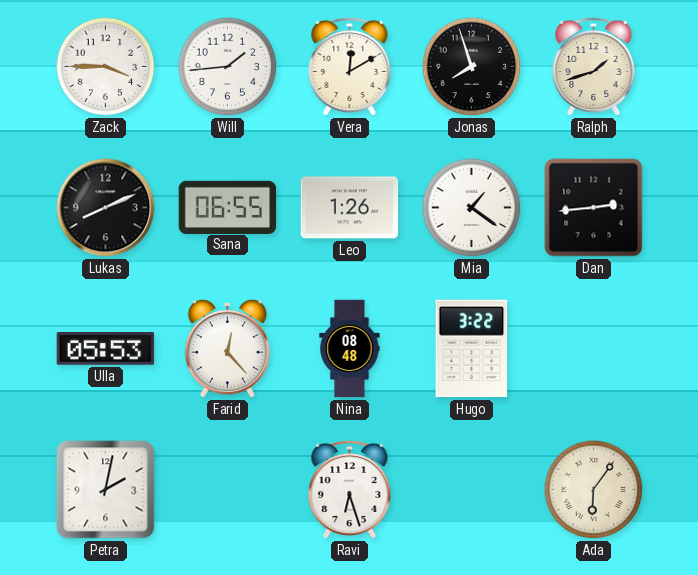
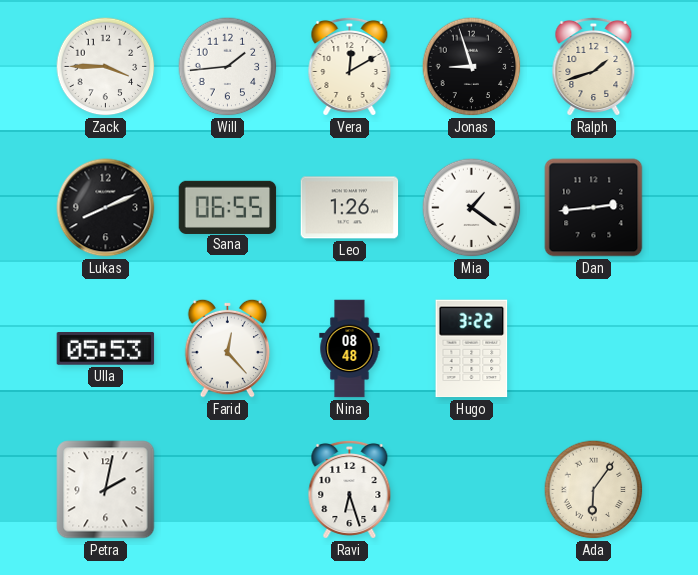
Jonas: 7:57 -> 8:57 (472, 67)
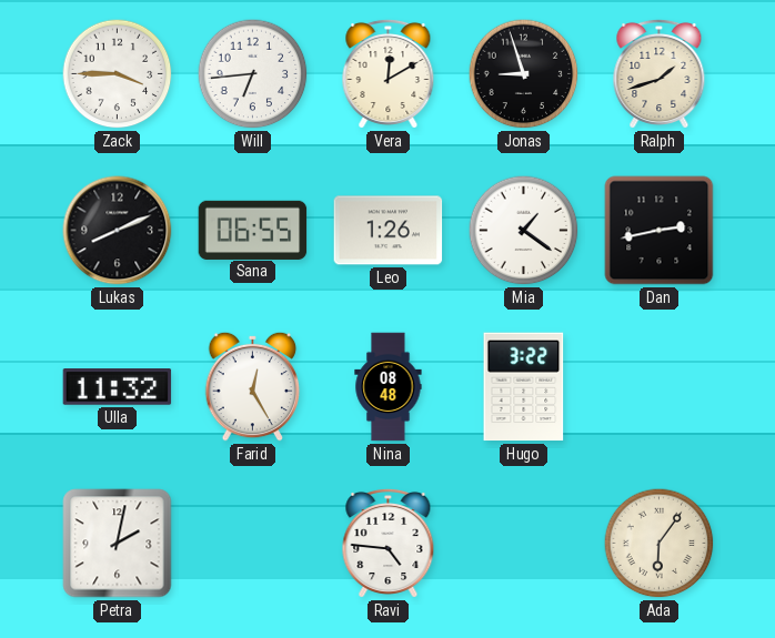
Will: 1:44 -> 6:44 (253, 74)
Dan: 2:44 -> 2:43 (660, 231)
Ulla: 05:53 -> 11:32 (118, 387)
Farid: 12:23 -> 12:25 (253, 386)
Ravi: 6:27 -> 4:46 (389, 543)
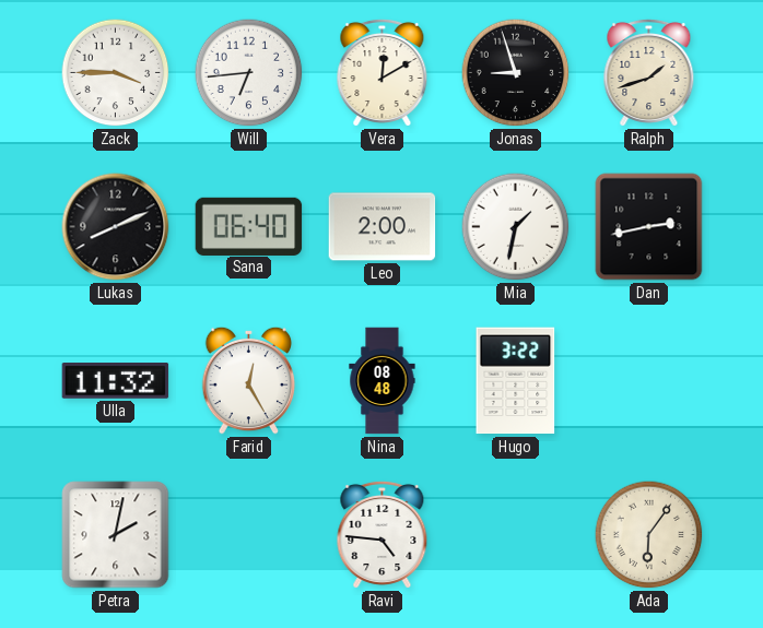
Sana: 06:55 -> 06:40 (249, 226)
Leo: 1:26 -> 2:00 (383, 227)
Mia: 1:21 -> 1:32 (516, 227)
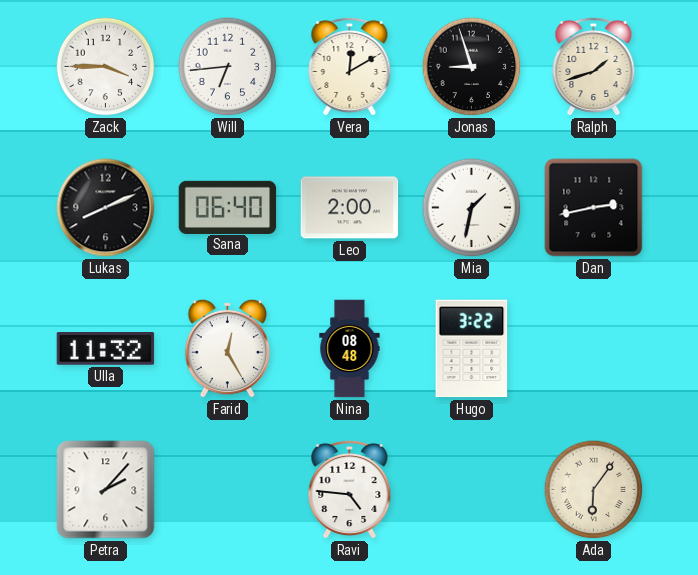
Petra: 2:02 -> 2:07 (106, 490)
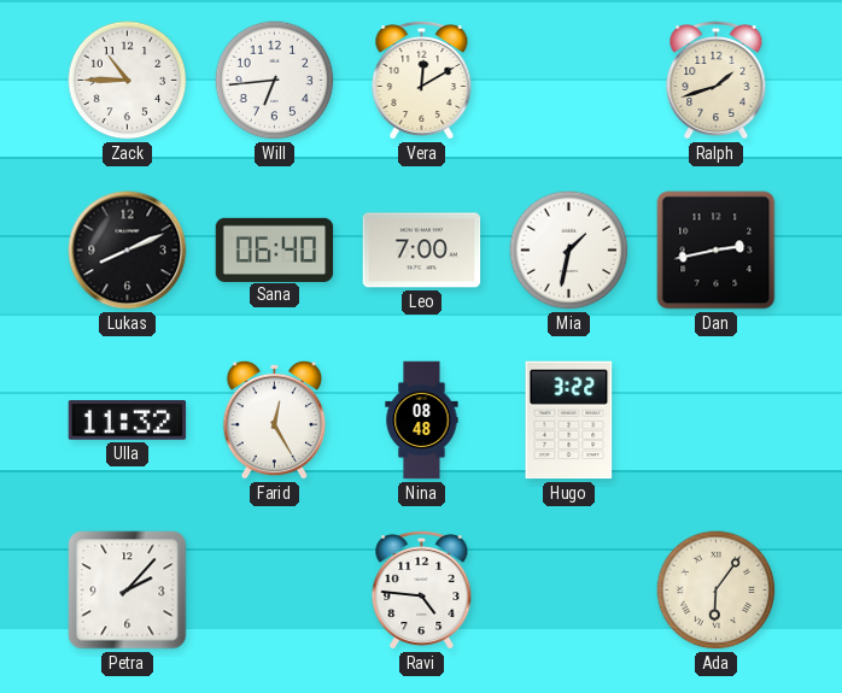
Zack: 3:45 -> 10:45 (128, 81)
Jonas: 8:57 -> none (472, 67)
Leo: 2:00 -> 7:00 (422, 251)
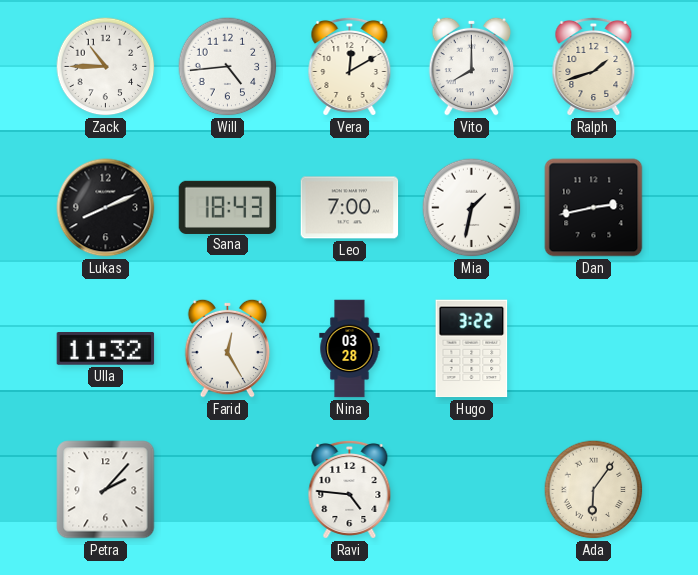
Will: 6:44 -> 4:44 (228, 67)
Vito: none -> 8:00 (472, 66)
Sana: 06:40 -> 18:43 (228, 207)
Nina: 08:48 -> 03:28 (350, 349)
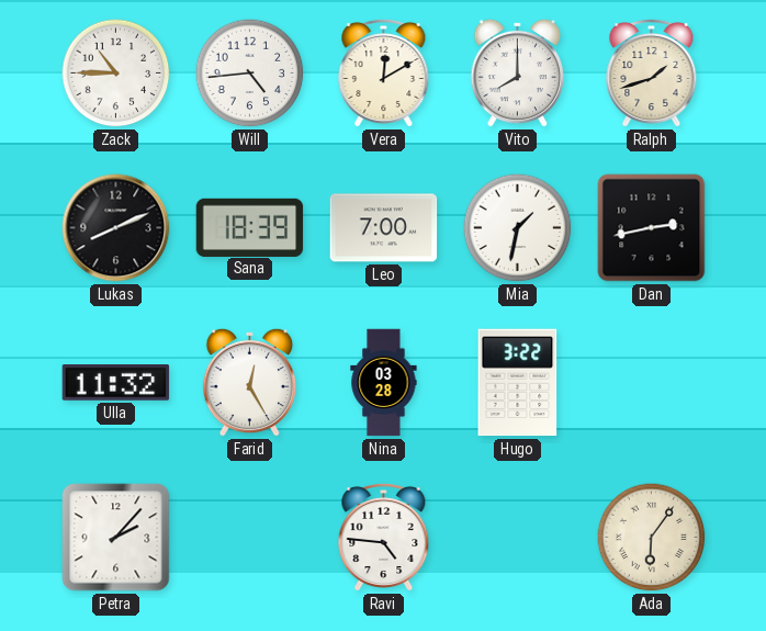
Sana: 18:43 -> 18:39 (250, 227)
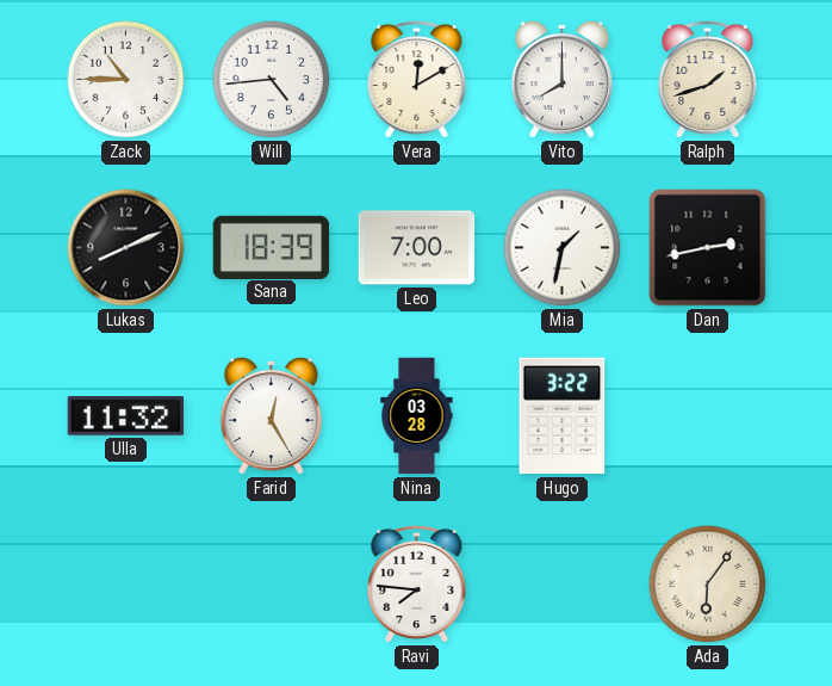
Petra: 2:07 -> none (116, 538)
Ravi: 4:46 -> 7:46 (417, 583)
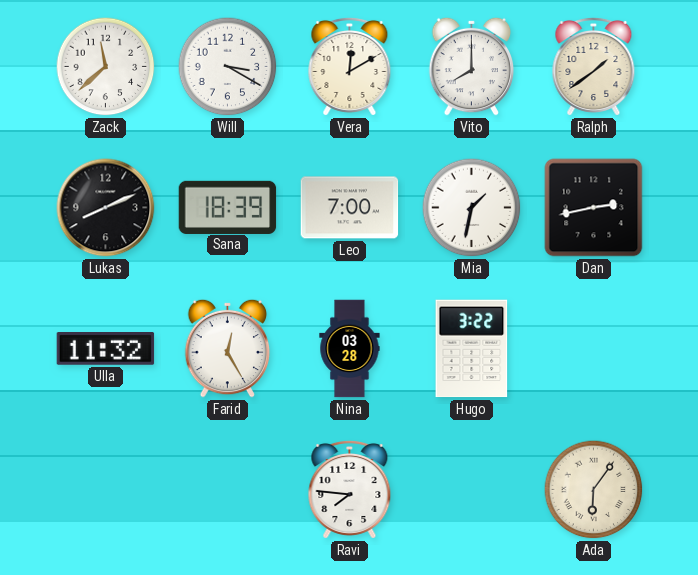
Zack: 10:45 -> 11:38 (106, 67)
Will: 4:44 -> 3:20 (228, 67)
Ralph: 1:42 -> 1:39 (594, 66)
